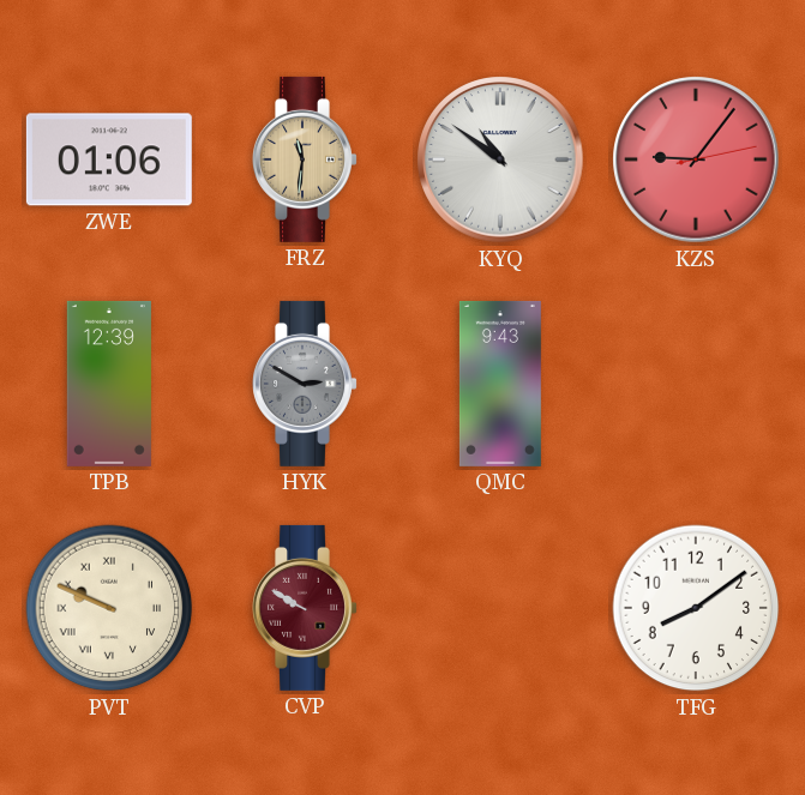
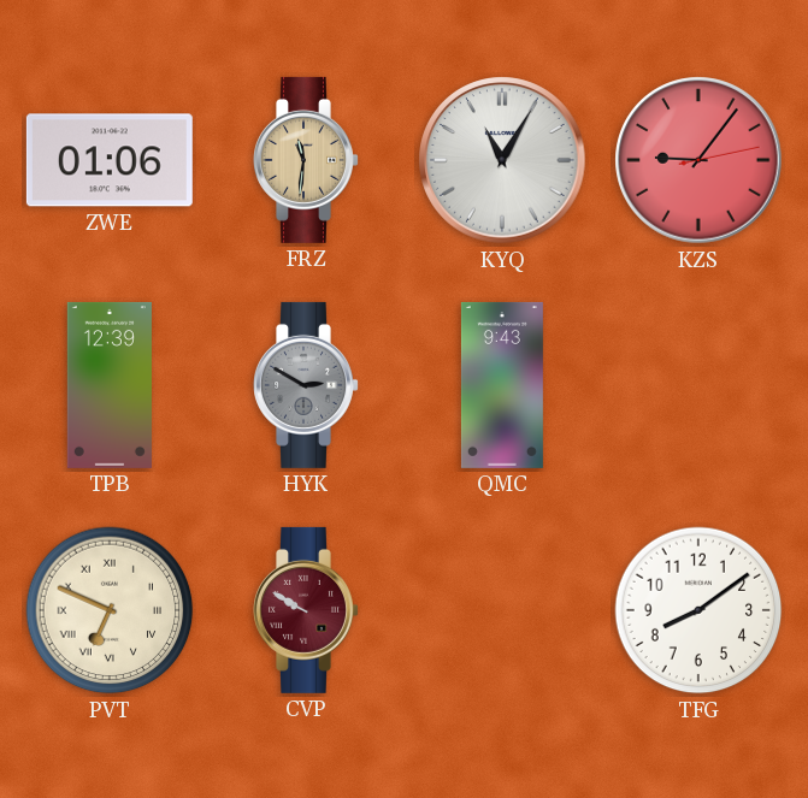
KYQ: 10:51 -> 11:05 (502, 160)
PVT: 9:49 -> 6:49 (110, 610)
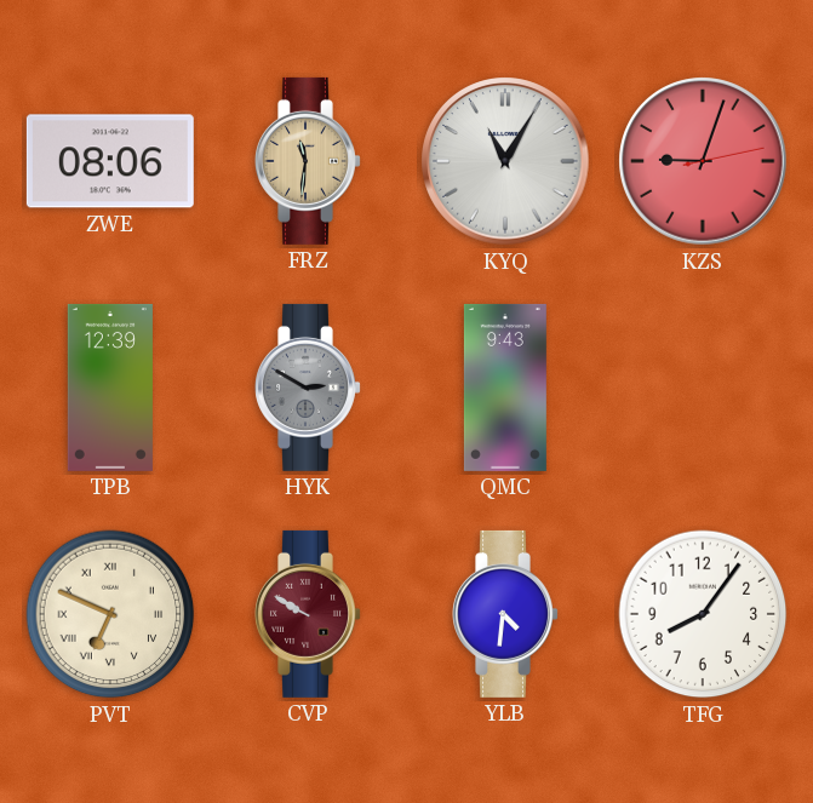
ZWE: 01:06 -> 08:06 (110, 161)
KZS: 9:06 -> 9:03 (703, 161)
YLB: none -> 4:31 (506, 614)
TFG: 8:09 -> 8:06 (703, 614)
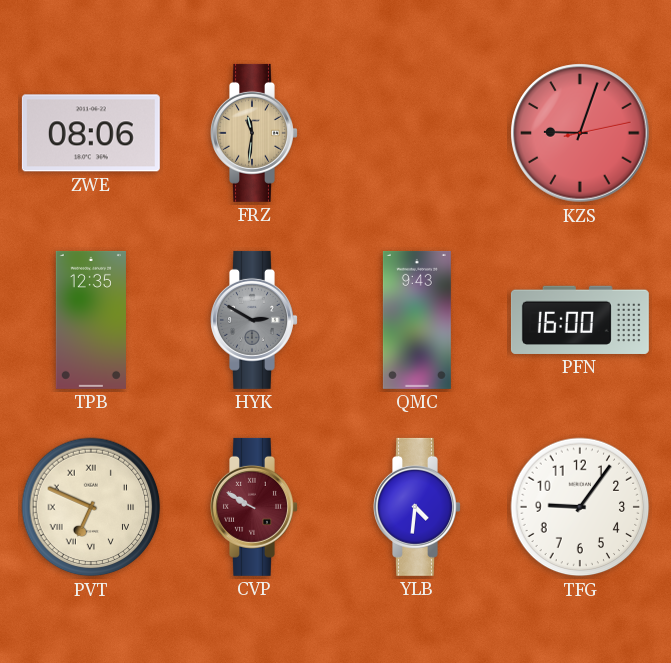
KYQ: 11:05 -> none (505, 161)
TPB: 12:39 -> 12:35 (91, 320)
PFN: none -> 16:00 (580, 320)
TFG: 8:06 -> 9:06 (580, 507)
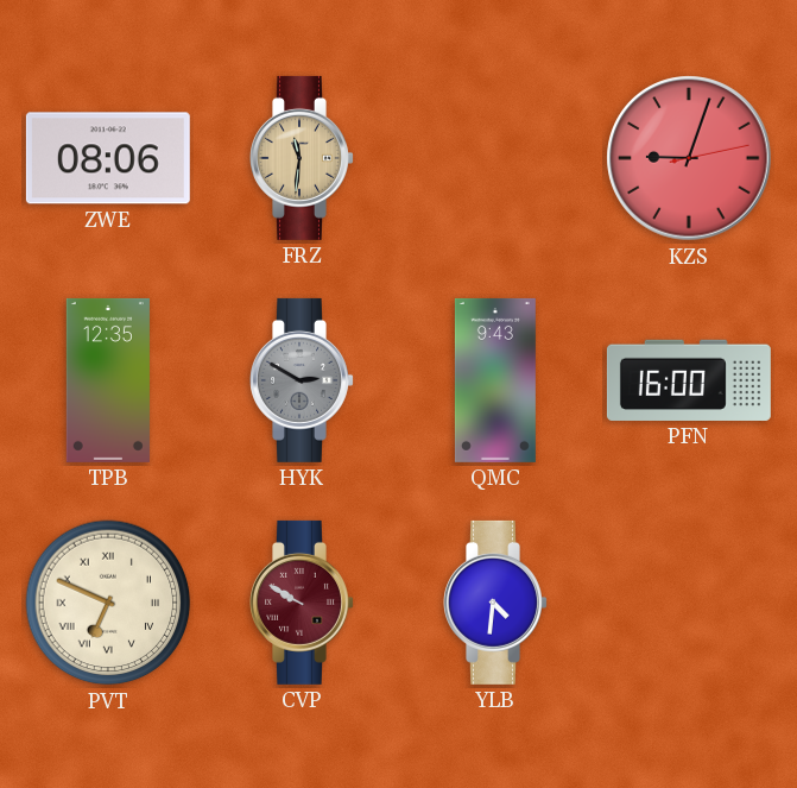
TFG: 9:06 -> none (580, 507)
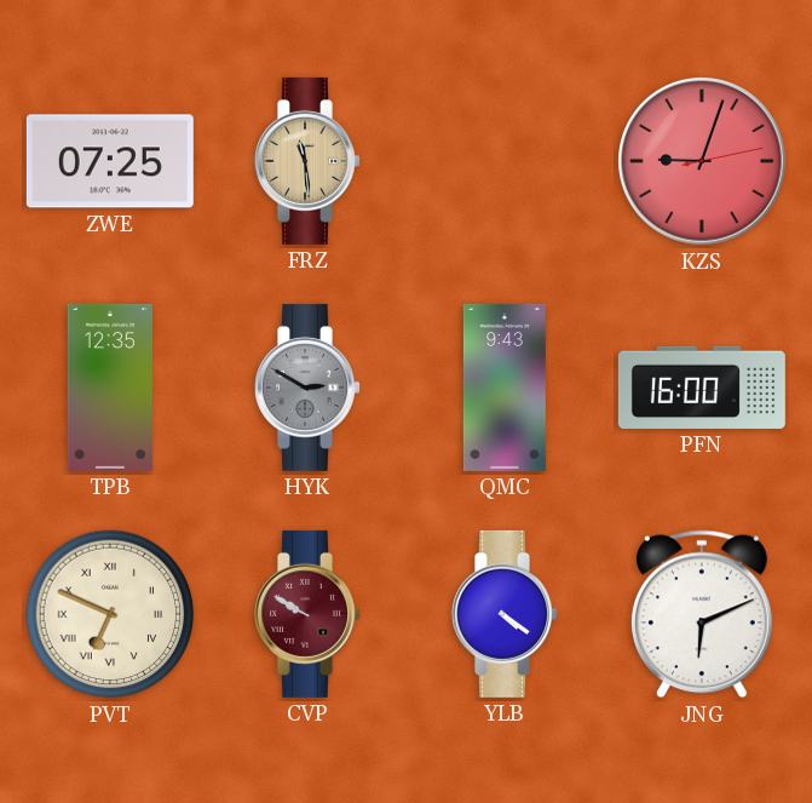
ZWE: 08:06 -> 07:25 (110, 161)
FRZ: 11:31 -> 11:29 (309, 161)
YLB: 4:31 -> 4:21 (506, 614)
JNG: none -> 6:11 (702, 614)
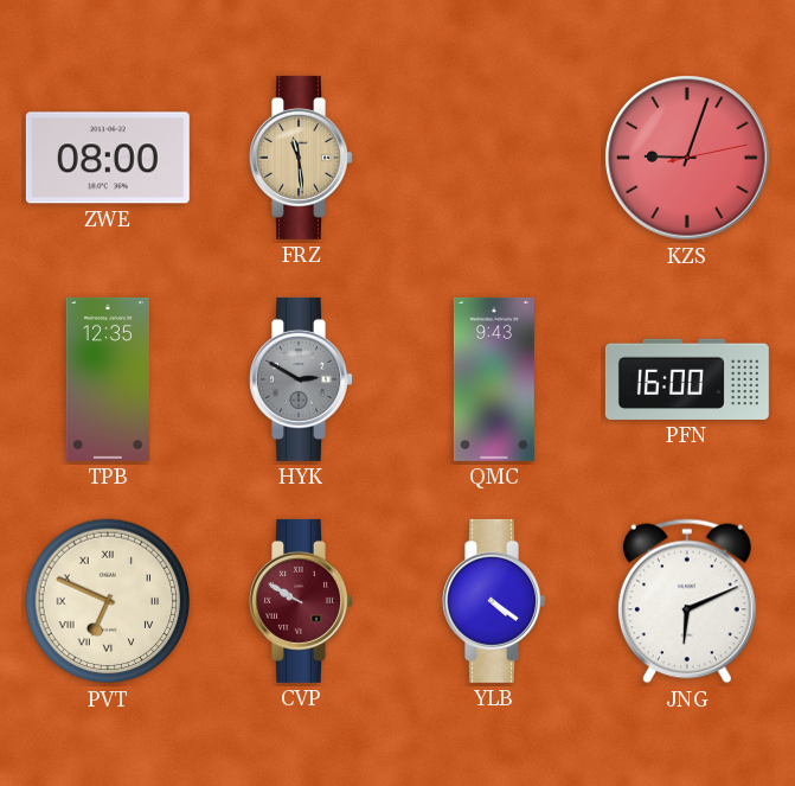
ZWE: 07:25 -> 08:00 (108, 158)
